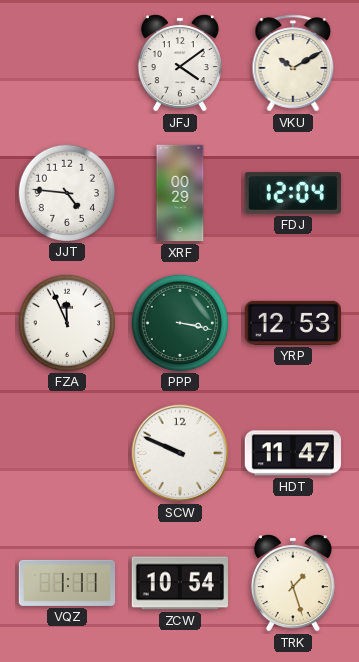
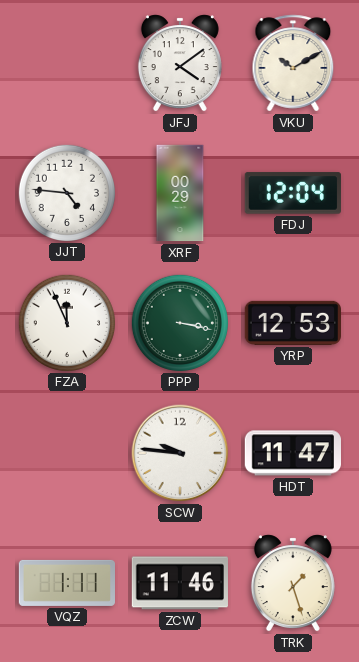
SCW: 9:49 -> 9:46 (180, 453)
ZCW: 10:54 -> 11:46 (180, 583)
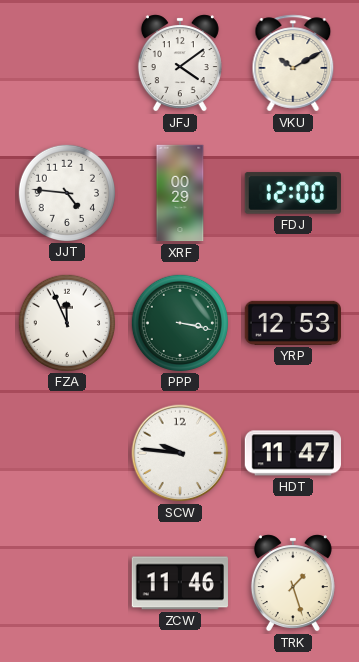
FDJ: 12:04 -> 12:00 (293, 193)
VQZ: 1:11 -> none (66, 583)
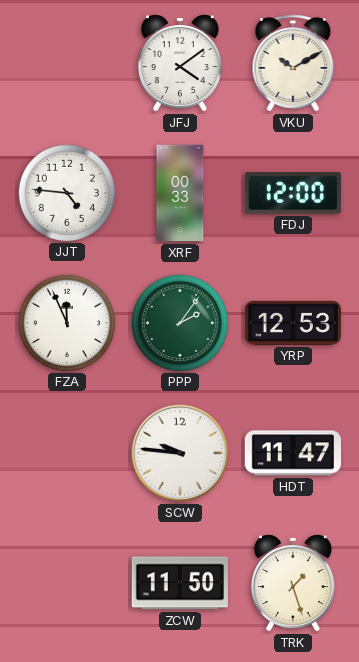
XRF: 00:29 -> 00:33 (180, 193)
PPP: 3:17 -> 2:06 (179, 322)
ZCW: 11:46 -> 11:50 (180, 583)
